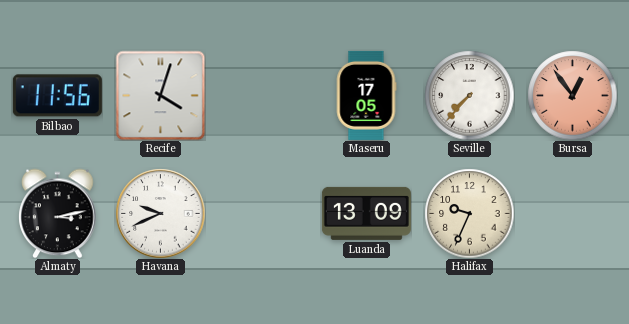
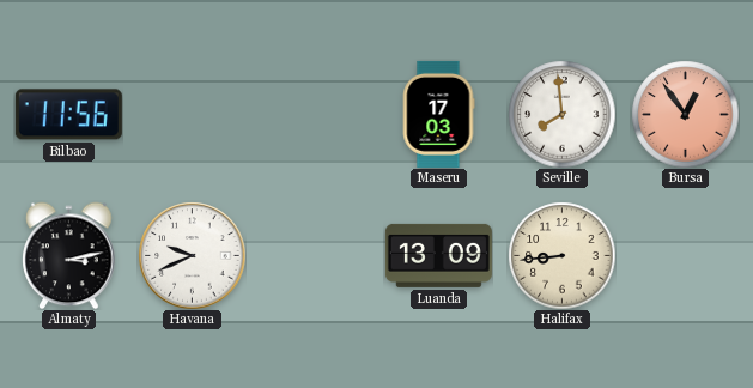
Recife: 4:03 -> none (160, 95)
Maseru: 17:05 -> 17:03 (438, 114)
Seville: 7:37 -> 7:59 (561, 114)
Halifax: 9:34 -> 8:44 (561, 255)
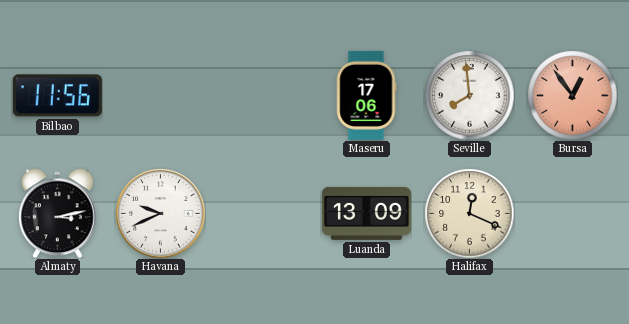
Maseru: 17:03 -> 17:06 (366, 95)
Halifax: 8:44 -> 12:19 (469, 213)
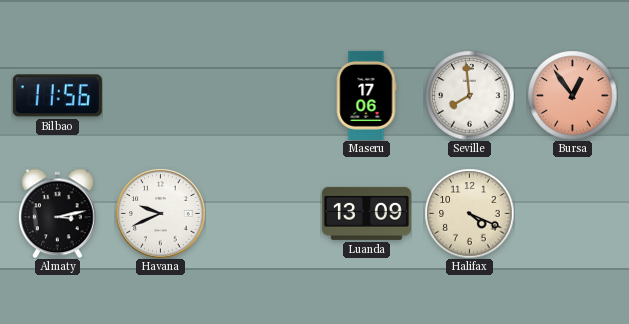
Halifax: 12:19 -> 4:19 (469, 213)
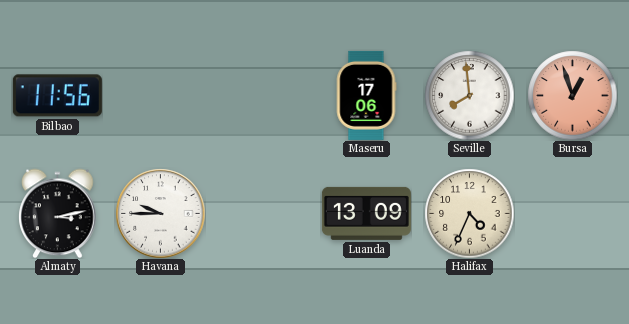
Bursa: 12:54 -> 12:57 (572, 95)
Havana: 9:41 -> 9:45 (160, 213)
Halifax: 4:19 -> 4:34 (469, 213)
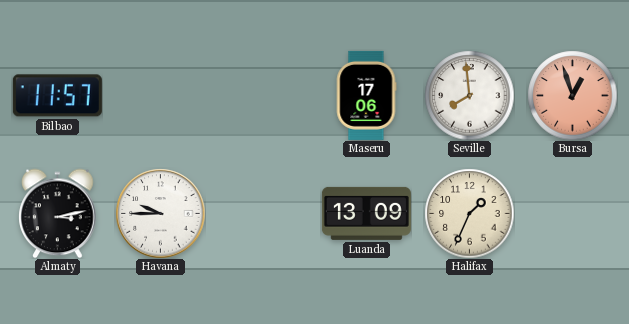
Bilbao: 11:56 -> 11:57 (57, 96)
Halifax: 4:34 -> 1:34 (469, 213)
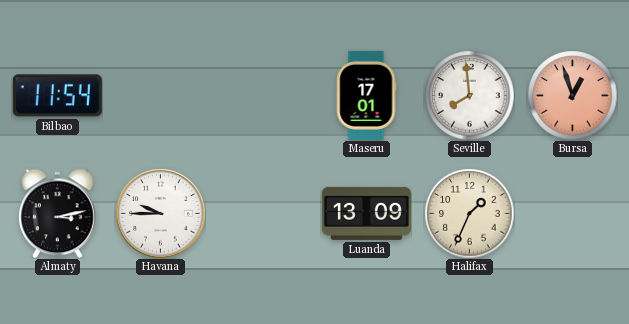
Bilbao: 11:57 -> 11:54 (57, 96)
Maseru: 17:06 -> 17:01 (366, 95)
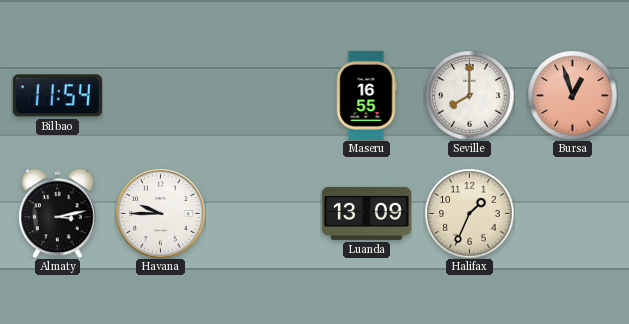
Maseru: 17:01 -> 16:55 (366, 95)
Seville: 7:59 -> 8:00 (469, 95)
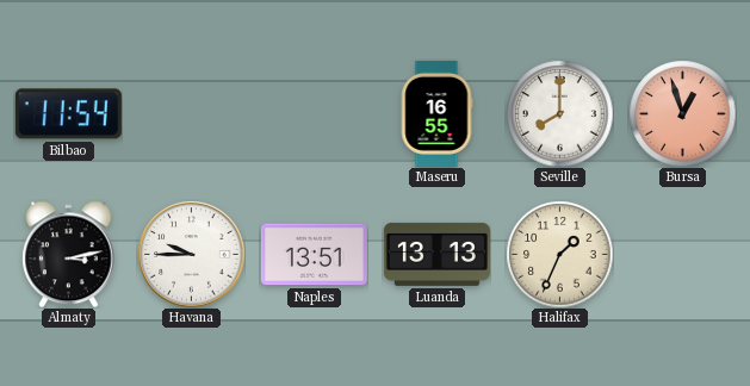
Naples: none -> 13:51 (314, 255)
Luanda: 13:09 -> 13:13 (436, 254)
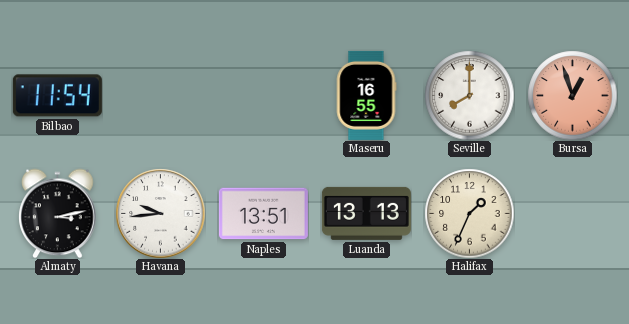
Havana: 9:45 -> 9:44 (160, 213)
